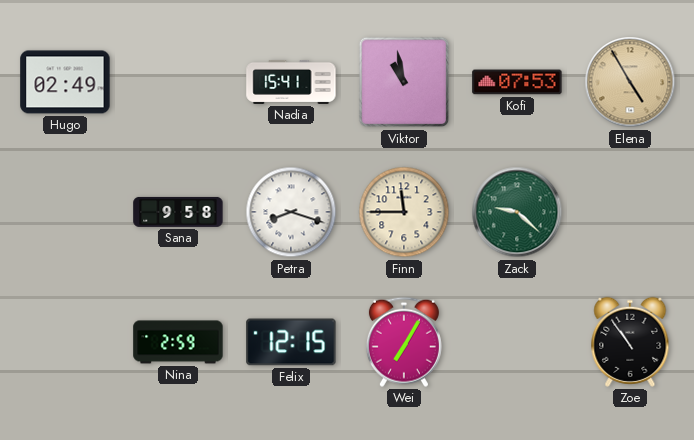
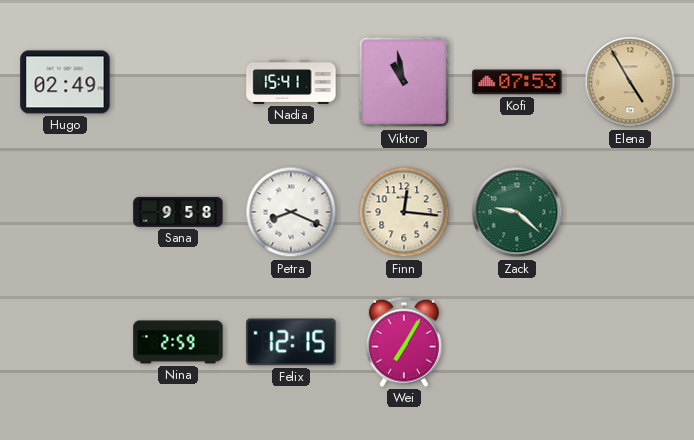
Petra: 8:18 -> 8:19 (291, 212)
Finn: 11:45 -> 12:16 (404, 212)
Zoe: 10:54 -> none (630, 342)
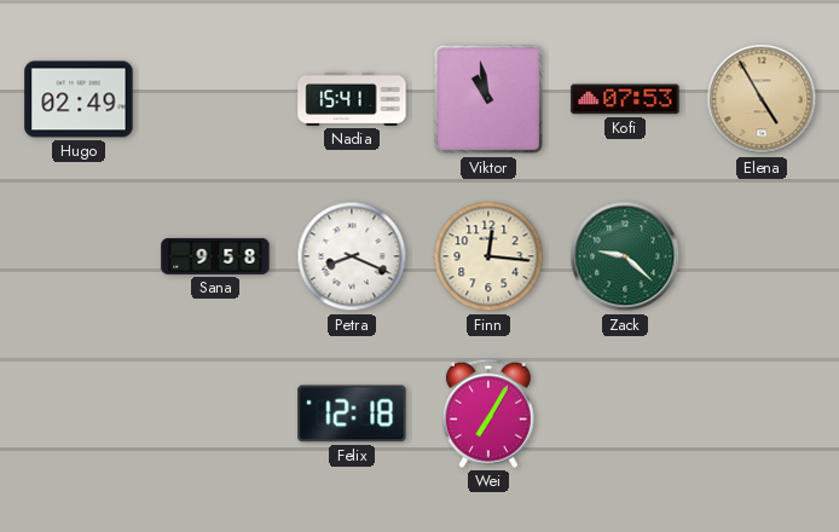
Nina: 2:59 -> none (178, 342)
Felix: 12:15 -> 12:18 (352, 414)
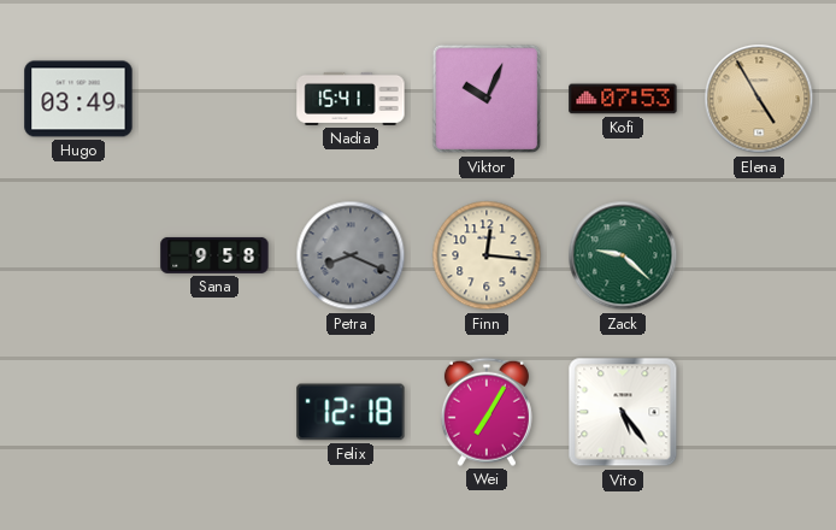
Hugo: 02:49 -> 03:49 (78, 99)
Viktor: 10:58 -> 10:04 (487, 99)
Petra dial: white -> grey (351, 255)
Vito: none -> 5:24 (623, 412)
